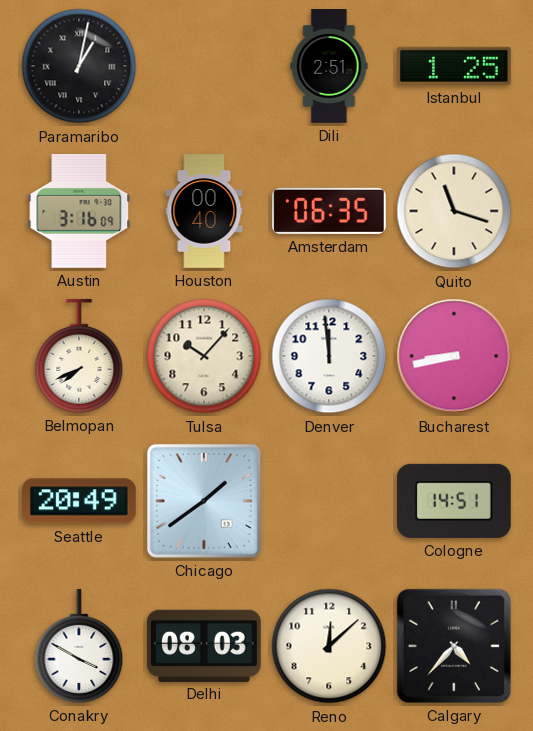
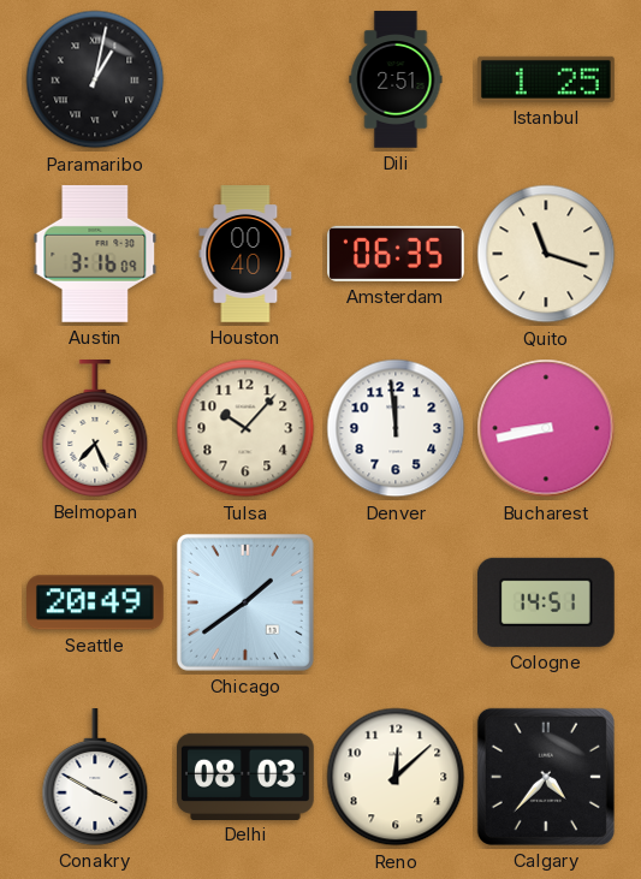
Belmopan: 7:41 -> 7:26 (95, 429)
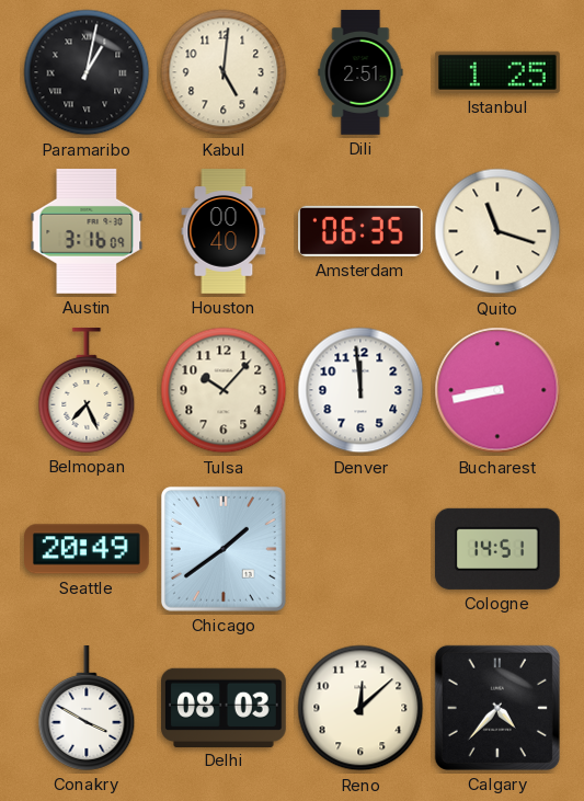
Kabul: none -> 5:01 (224, 72)
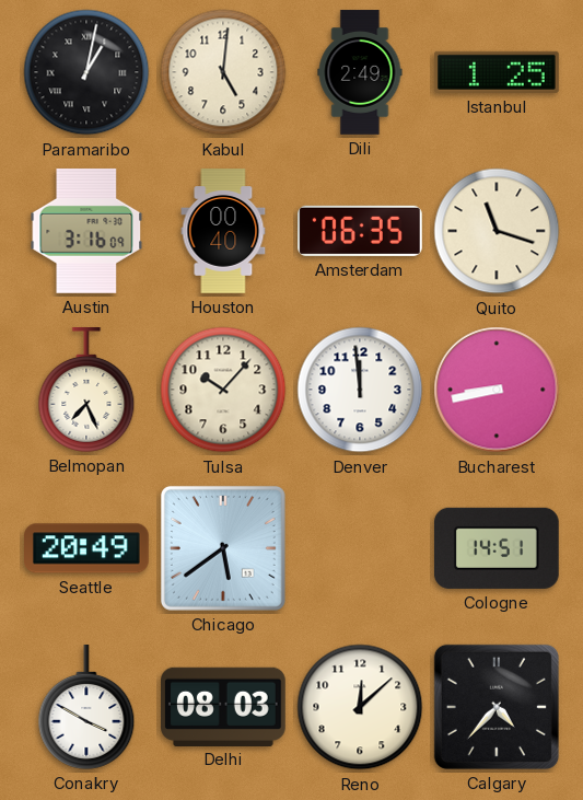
Dili: 2:51 -> 2:49 (360, 72)
Chicago: 1:39 -> 5:39 (223, 548)
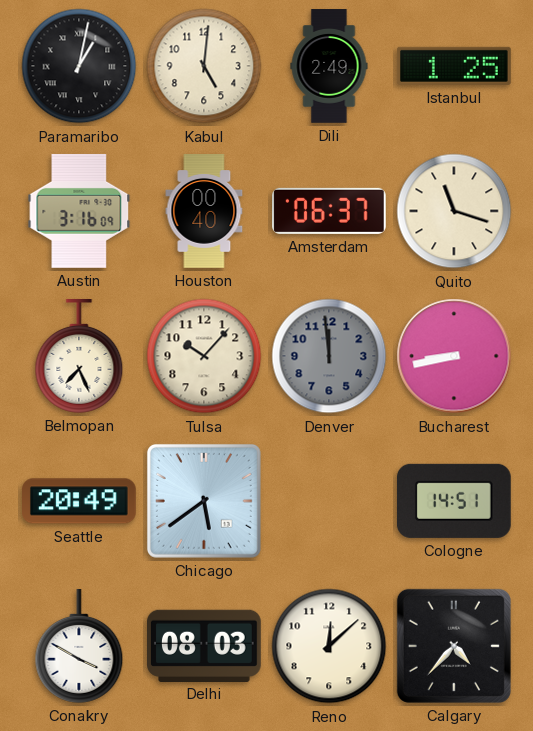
Amsterdam: 06:35 -> 06:37 (330, 211)
Denver dial: white -> grey (329, 356)
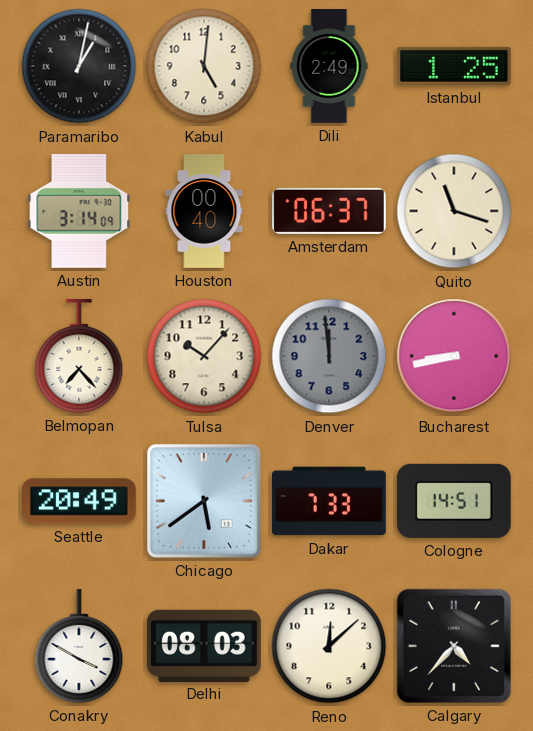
Austin: 3:16 -> 3:14 (79, 211)
Belmopan: 7:26 -> 7:23 (79, 357)
Dakar: none -> 7:33 (330, 501)
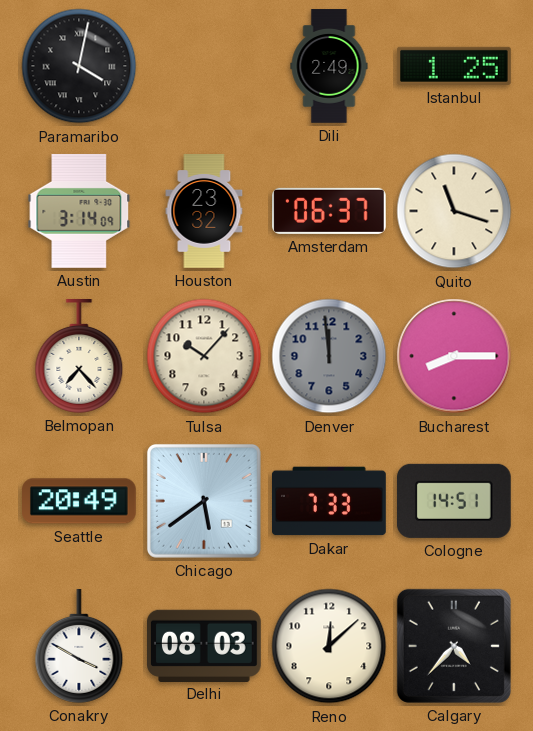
Paramaribo: 1:02 -> 4:02 (79, 66)
Kabul: 5:01 -> none (204, 66)
Houston: 00:40 -> 23:32 (204, 211)
Bucharest: 8:43 -> 8:15 (454, 356)
